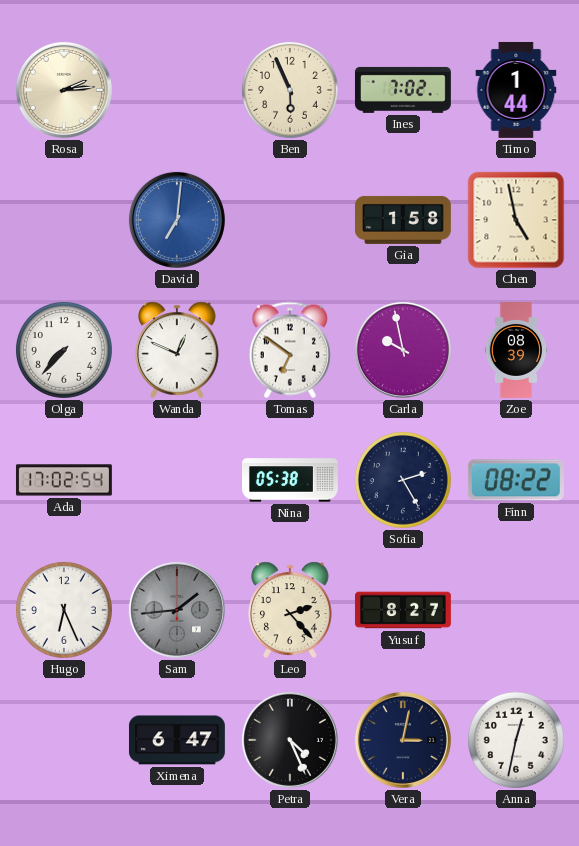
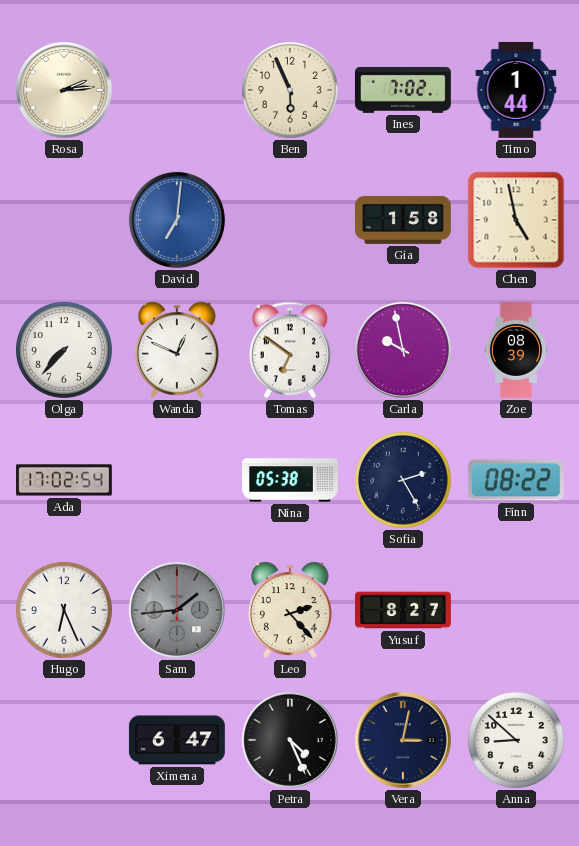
Anna: 12:32 -> 8:52 (516, 740)
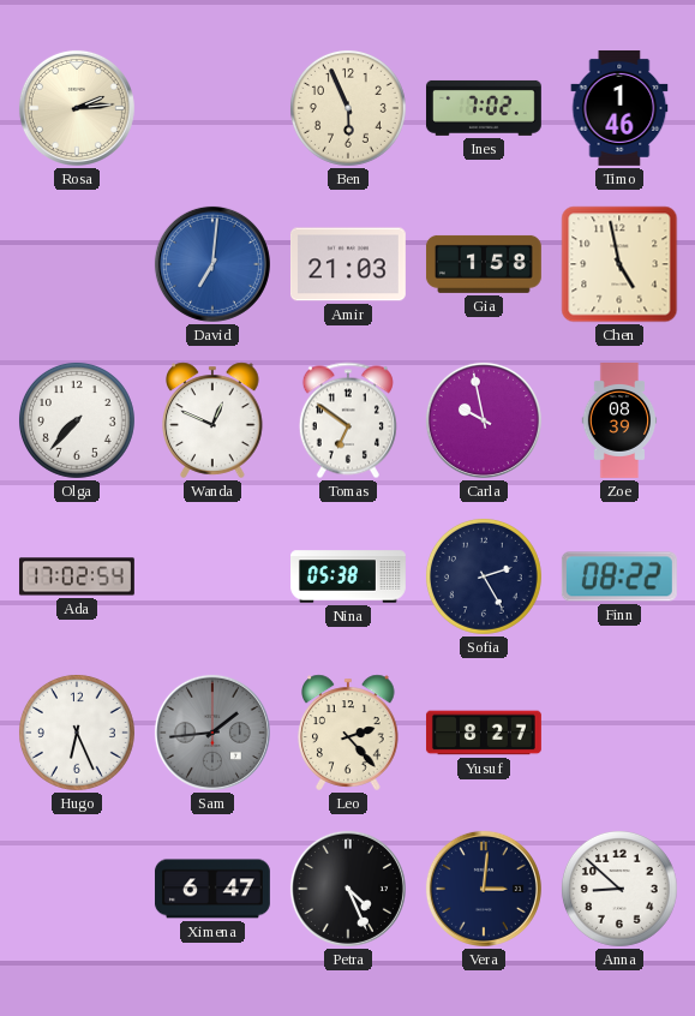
Timo: 1:44 -> 1:46 (619, 108)
Amir: none -> 21:03 (348, 264)
Vera: 3:02 -> 3:01 (484, 889)
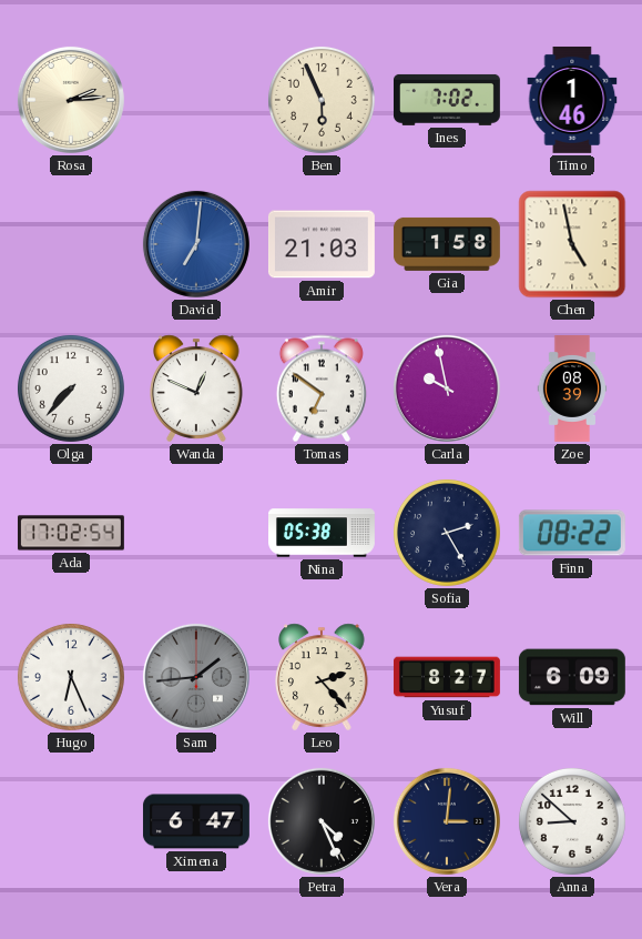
Will: none -> 6:09 (572, 677)
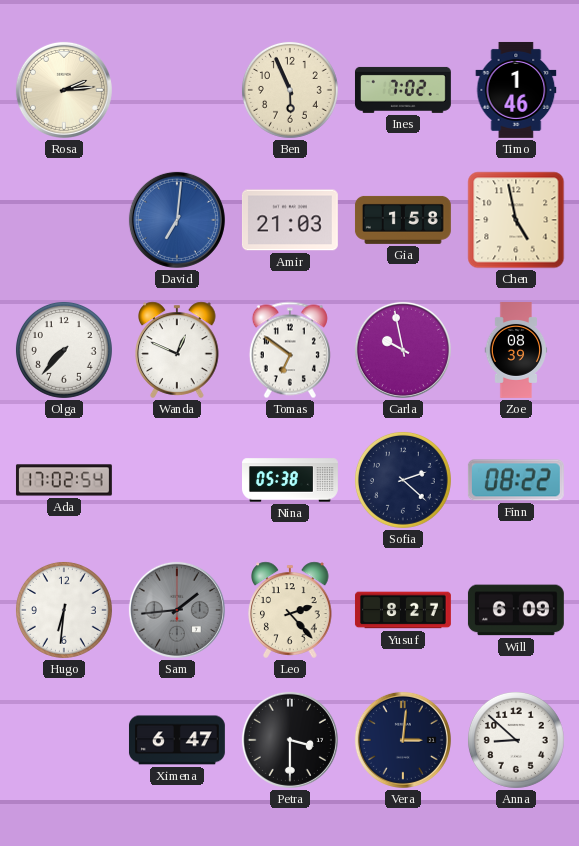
Sofia: 2:25 -> 2:22 (403, 480)
Hugo: 6:26 -> 6:31 (64, 610)
Petra: 4:26 -> 3:30 (290, 740)
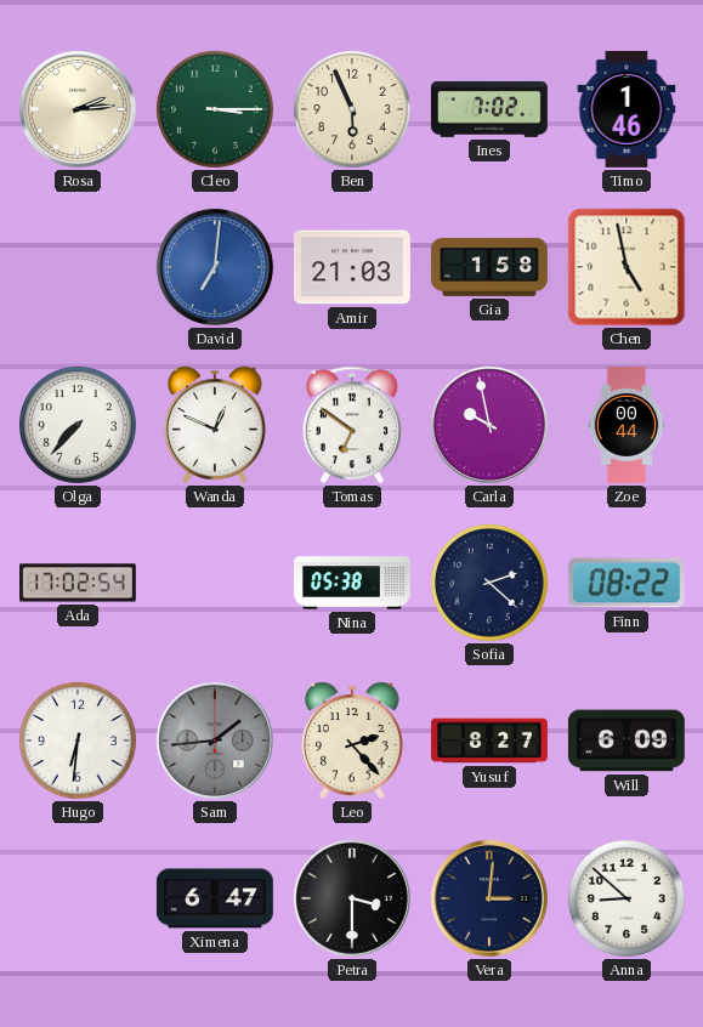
Cleo: none -> 3:15 (215, 109)
Zoe: 08:39 -> 00:44 (627, 426)
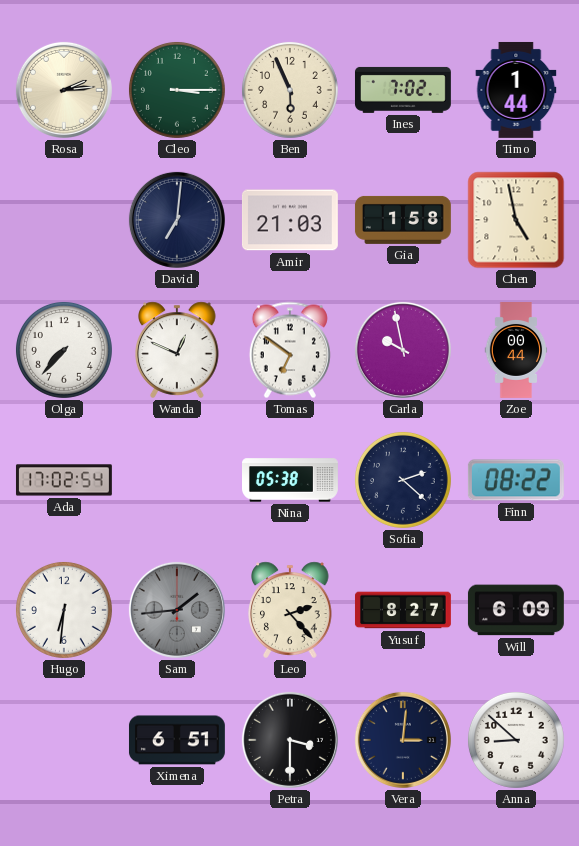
Timo: 1:46 -> 1:44 (516, 90)
David dial: blue -> navy (177, 220)
Ximena: 6:47 -> 6:51 (177, 740)
